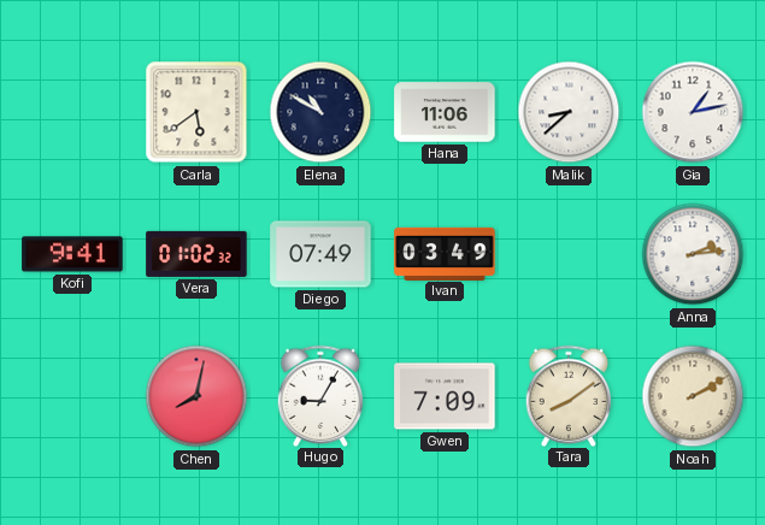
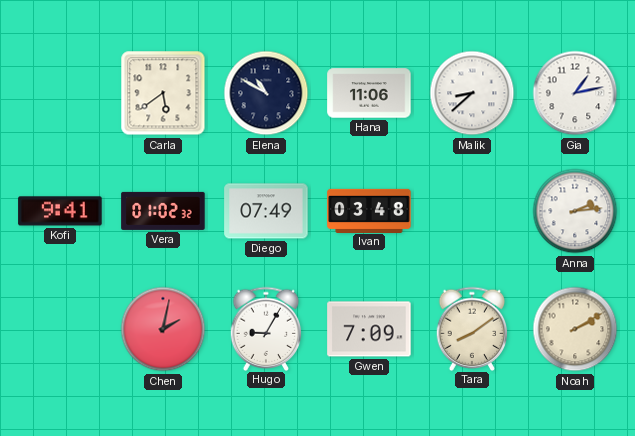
Ivan: 03:49 -> 03:48 (369, 210)
Chen: 8:02 -> 2:02 (163, 329)
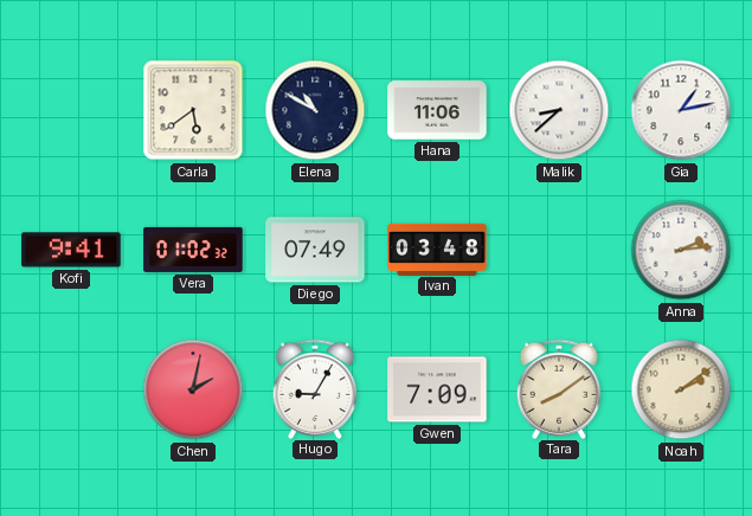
Noah: 2:10 -> 2:09 (681, 389)
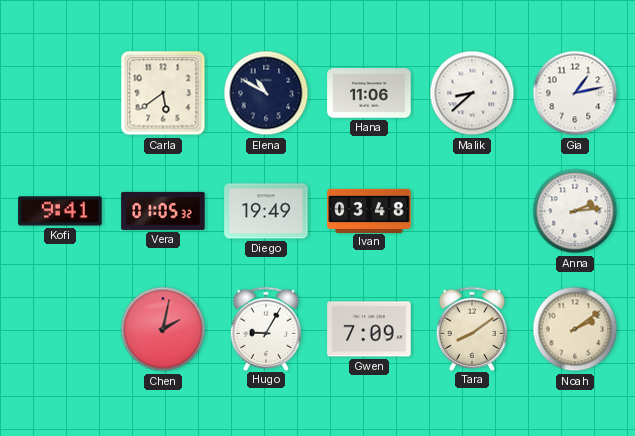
Vera: 01:02 -> 01:05 (163, 211)
Diego: 07:49 -> 19:49 (266, 211)
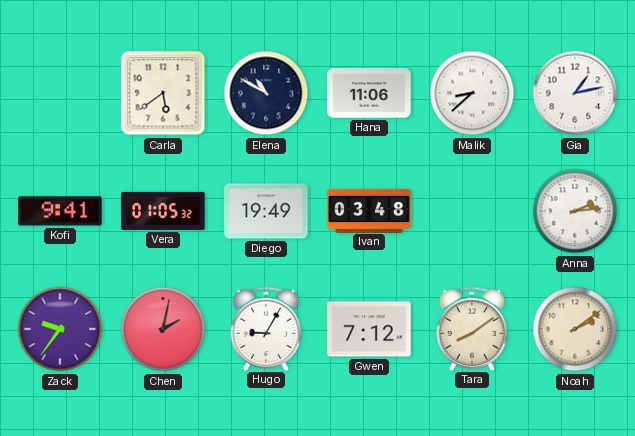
Zack: none -> 9:36 (60, 329)
Gwen: 7:09 -> 7:12 (369, 329)
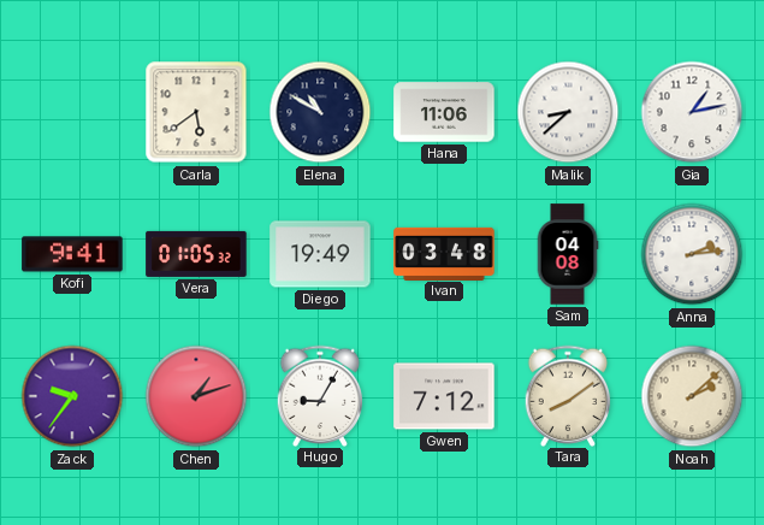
Sam: none -> 04:08 (568, 254)
Chen: 2:02 -> 1:12 (196, 396)
Noah: 2:09 -> 2:08 (692, 396)
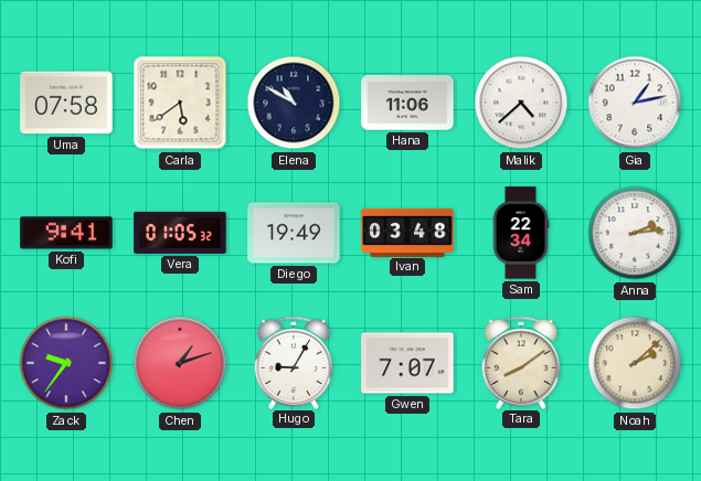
Uma: none -> 07:58 (66, 103)
Malik: 8:38 -> 4:38 (521, 103)
Sam: 04:08 -> 22:34 (521, 233)
Gwen: 7:12 -> 7:07 (407, 363)
